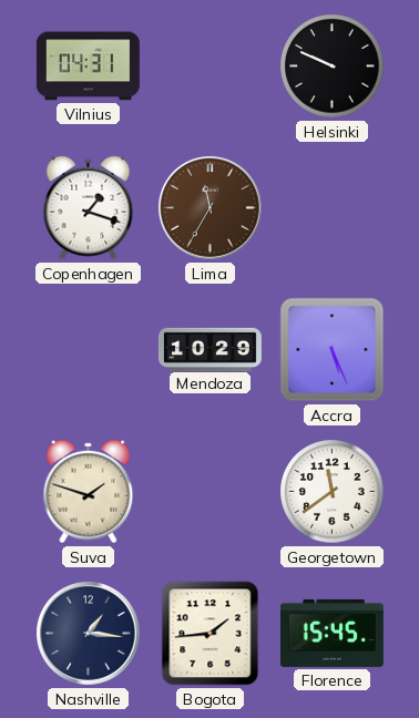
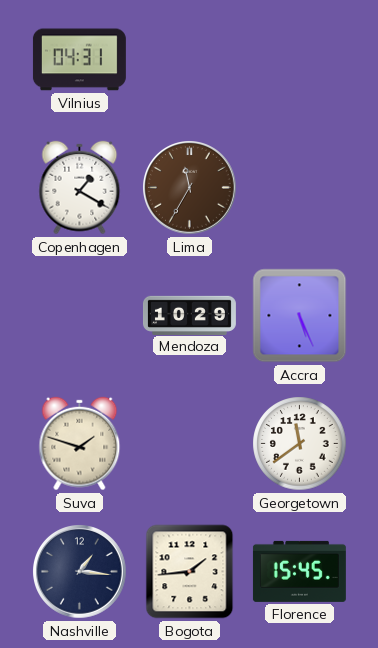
Helsinki: 9:49 -> none (333, 66)
Copenhagen: 1:18 -> 1:20 (80, 188)
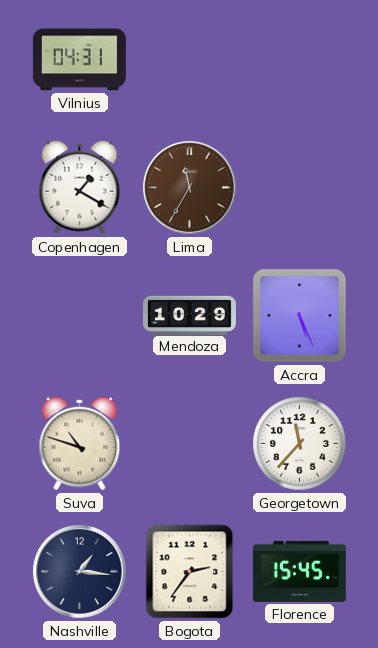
Suva: 1:48 -> 10:48 (80, 444)
Georgetown: 11:39 -> 11:37 (300, 444)
Bogota: 1:44 -> 2:36 (190, 572)
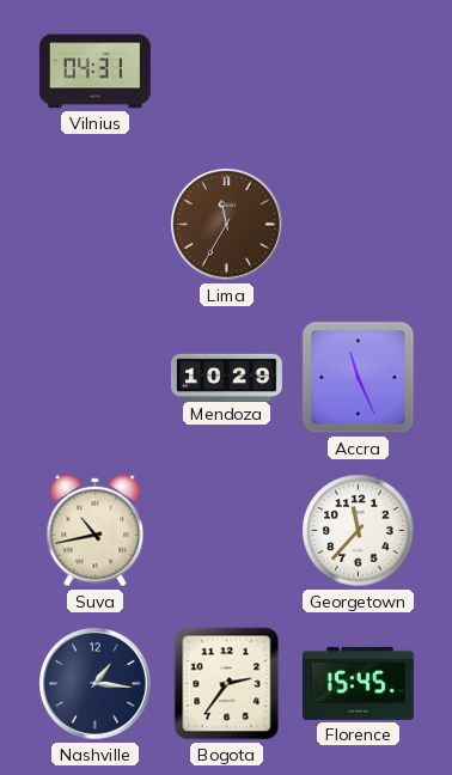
Copenhagen: 1:20 -> none (80, 188)
Accra: 5:26 -> 11:26 (359, 378)
Suva: 10:48 -> 10:43 (96, 531)
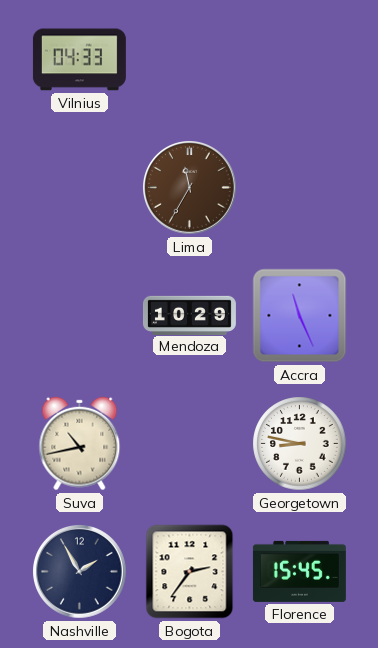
Vilnius: 04:31 -> 04:33 (79, 60)
Georgetown: 11:37 -> 8:47 (300, 444)
Nashville: 1:16 -> 1:55 (80, 572)
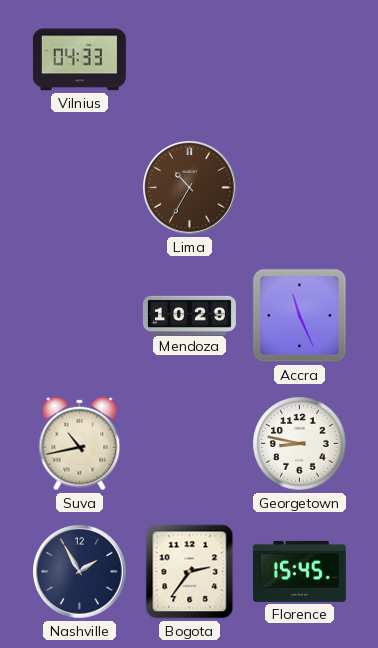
Lima: 11:35 -> 10:35 (190, 188)
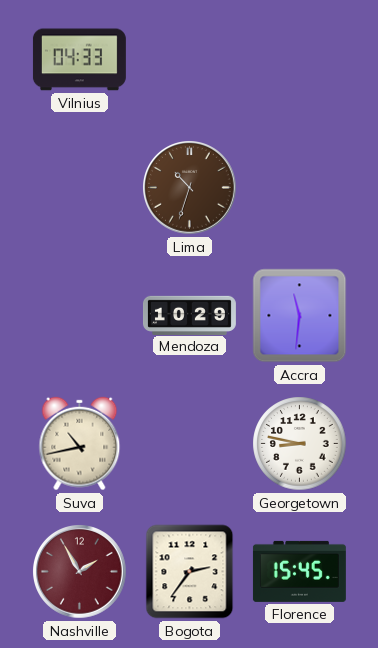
Lima: 10:35 -> 10:33 (190, 188)
Accra: 11:26 -> 11:31 (300, 316)
Nashville dial: navy -> burgundy (80, 572)
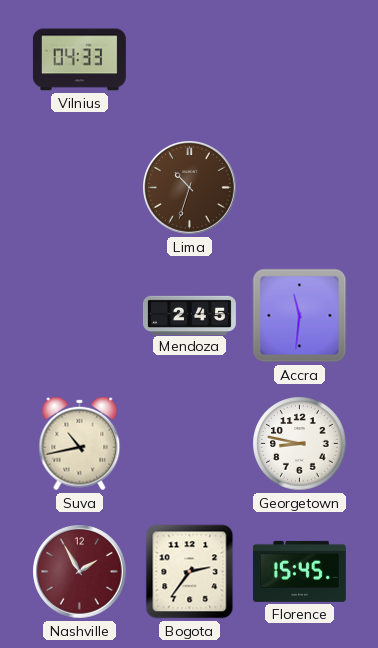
Mendoza: 10:29 -> 2:45 (189, 315)
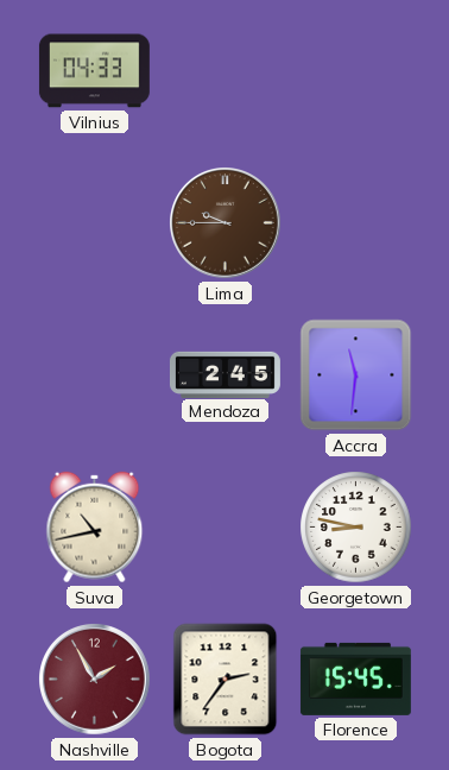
Lima: 10:33 -> 9:45 (226, 223)
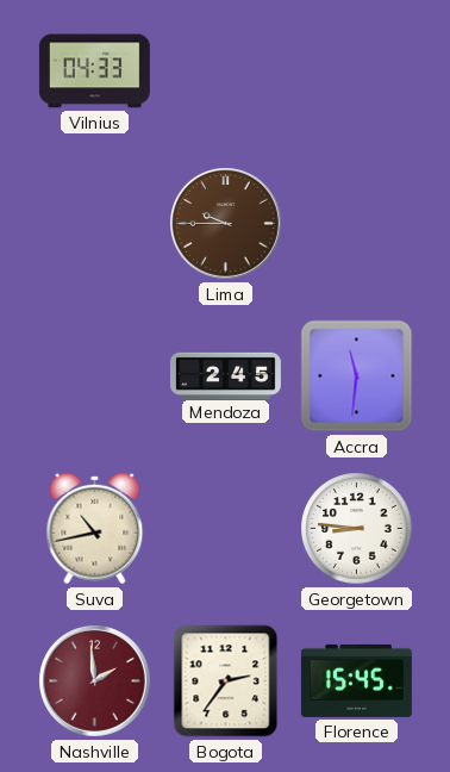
Georgetown: 8:47 -> 8:46 (357, 529)
Nashville: 1:55 -> 1:59 (95, 681)
